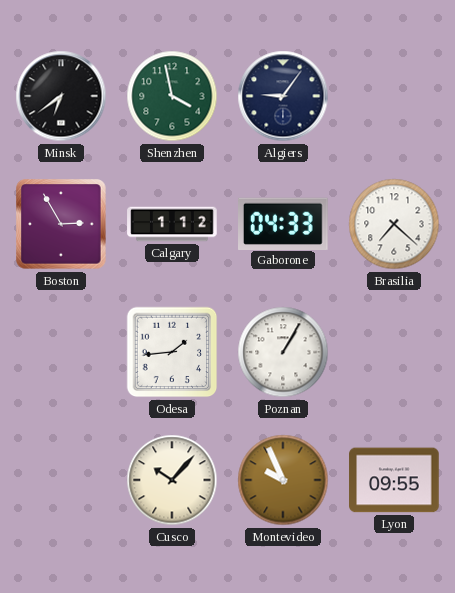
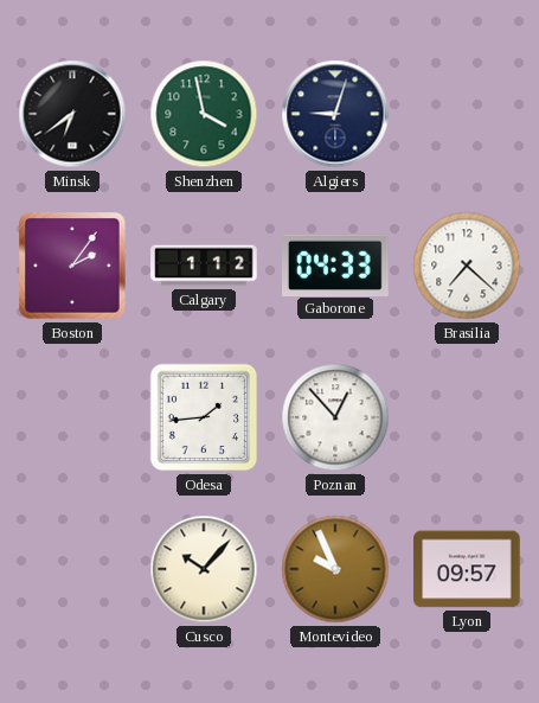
Algiers: 9:06 -> 9:03 (335, 114)
Boston: 2:55 -> 2:06 (72, 266)
Poznan: 1:05 -> 12:53 (335, 417)
Lyon: 09:55 -> 09:57 (467, 569)
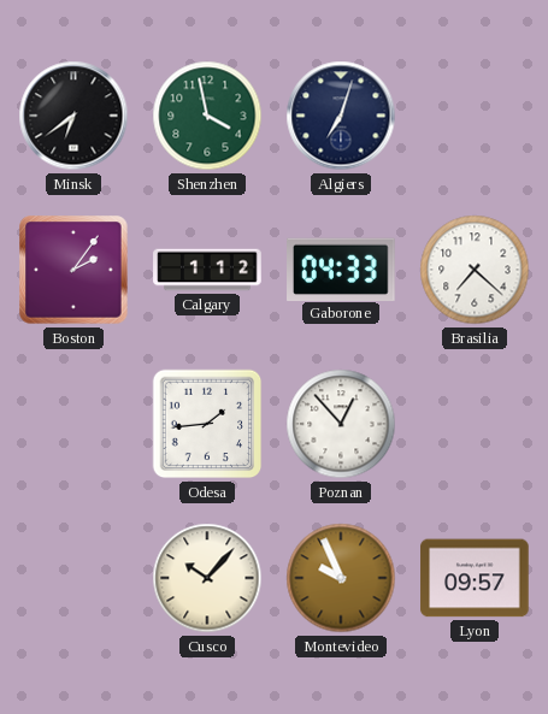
Algiers: 9:03 -> 7:03 (341, 116)
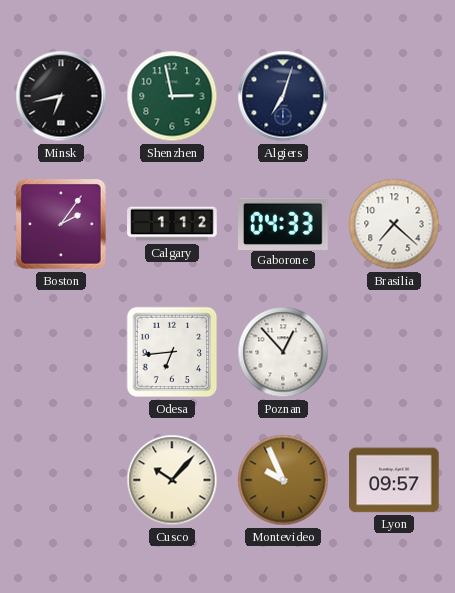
Minsk: 6:39 -> 6:43 (61, 96)
Shenzhen: 3:58 -> 2:58 (172, 96)
Odesa: 1:44 -> 6:44 (172, 352)
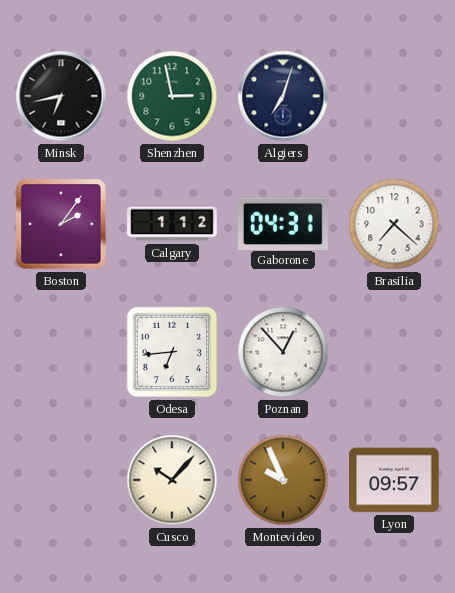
Gaborone: 04:33 -> 04:31 (284, 223)
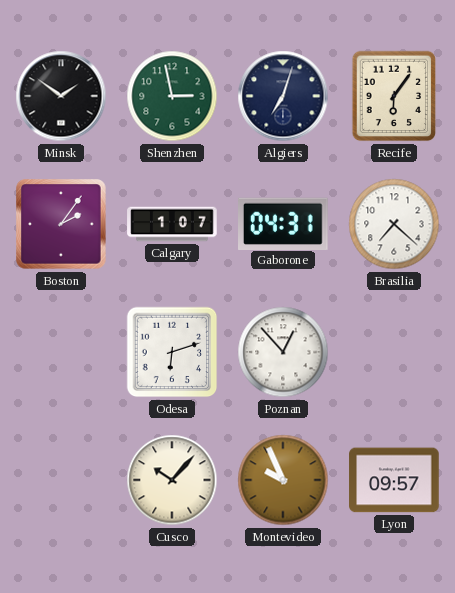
Minsk: 6:43 -> 1:51 (61, 96)
Recife: none -> 6:06 (394, 96)
Calgary: 1:12 -> 1:07 (172, 224)
Odesa: 6:44 -> 6:12 (172, 352)
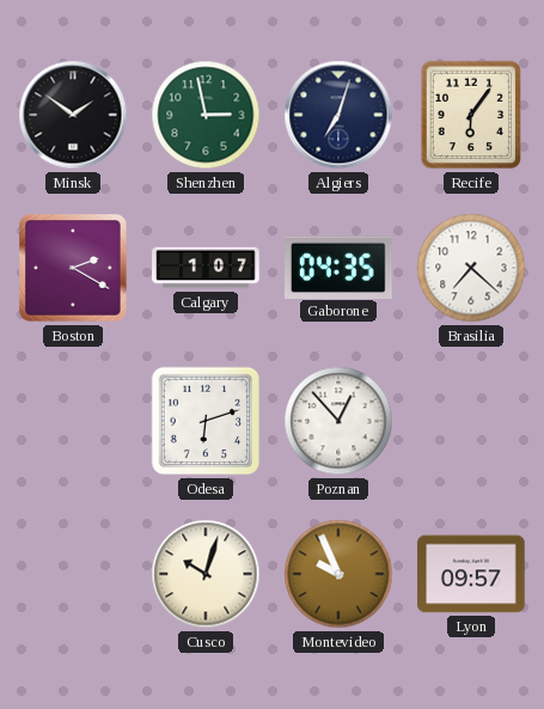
Boston: 2:06 -> 2:20 (73, 268)
Gaborone: 04:31 -> 04:35 (340, 267)
Cusco: 10:07 -> 10:03 (206, 574)
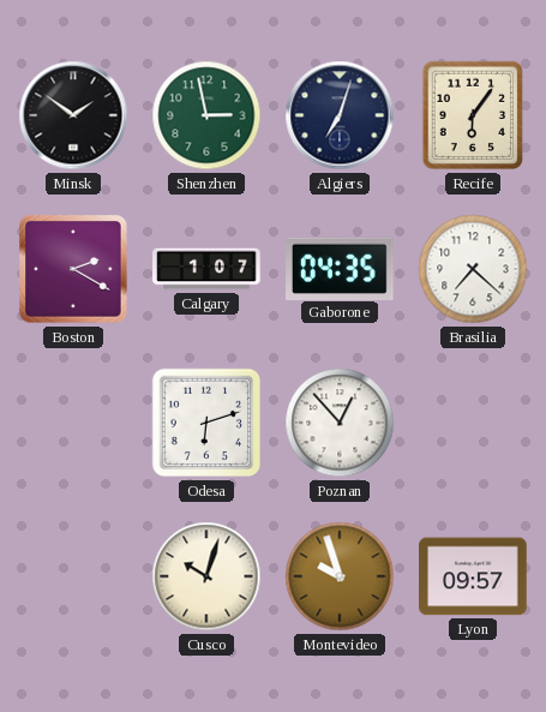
Montevideo: 9:56 -> 9:57 (340, 576)
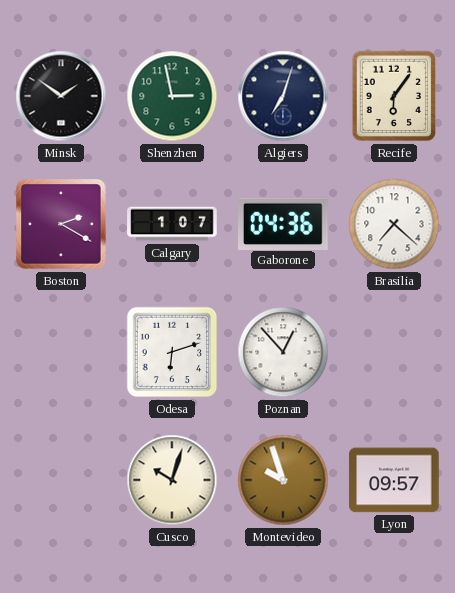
Gaborone: 04:35 -> 04:36 (284, 223)
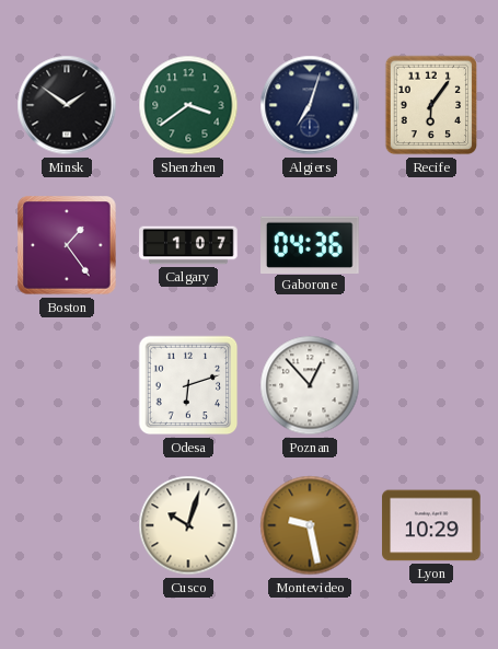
Shenzhen: 2:58 -> 3:39 (188, 105)
Boston: 2:20 -> 1:24 (67, 245)
Brasilia: 7:22 -> none (394, 224)
Montevideo: 9:57 -> 9:28 (310, 525)
Lyon: 09:57 -> 10:29 (431, 525)
